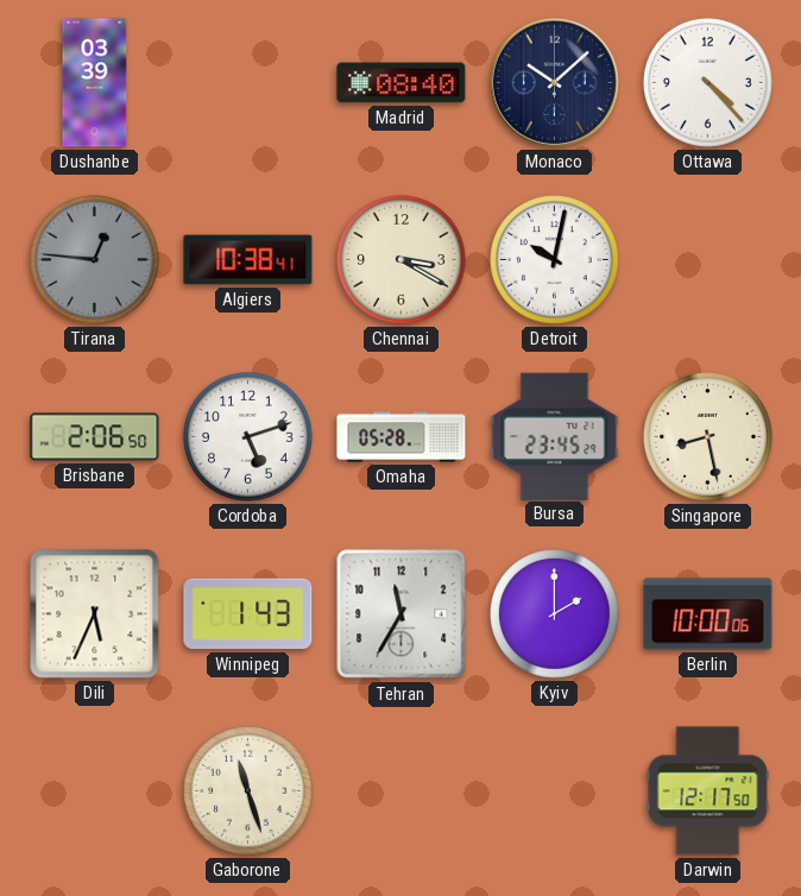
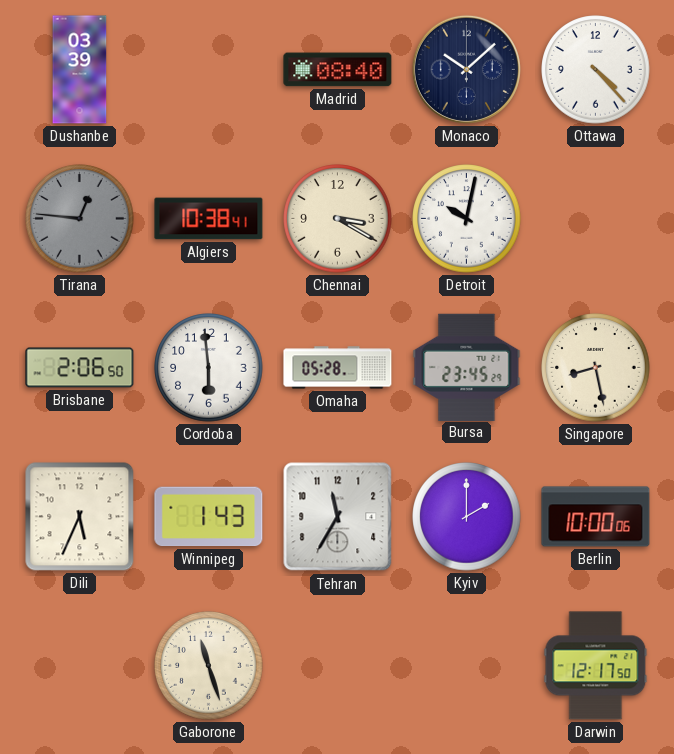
Cordoba: 5:12 -> 5:59 (209, 368)
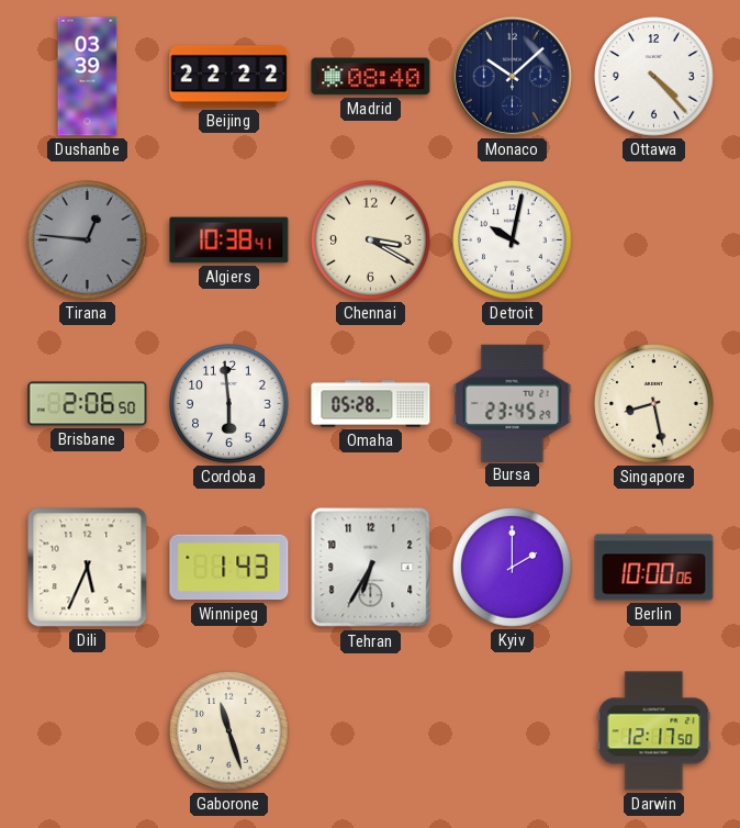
Beijing: none -> 22:22 (229, 77)
Tehran: 11:35 -> 6:35 (371, 568)
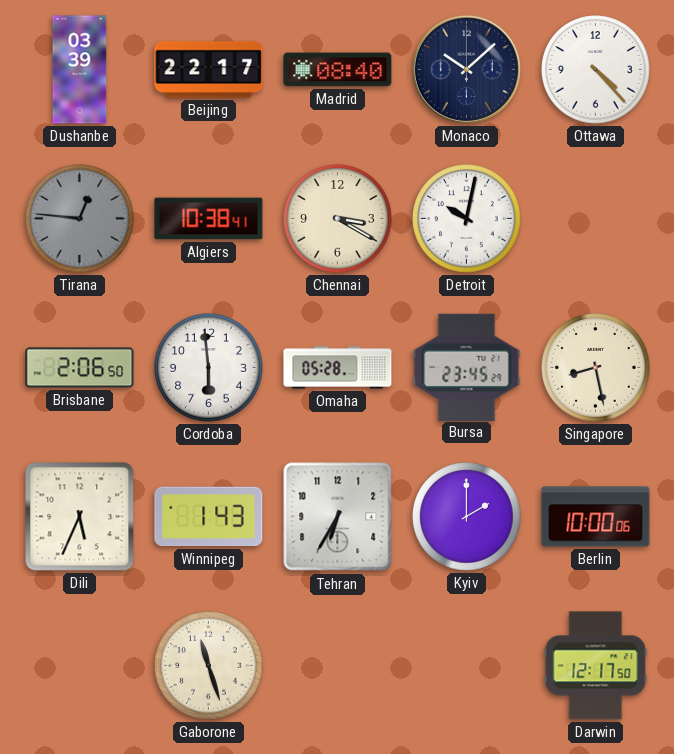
Beijing: 22:22 -> 22:17 (209, 70)
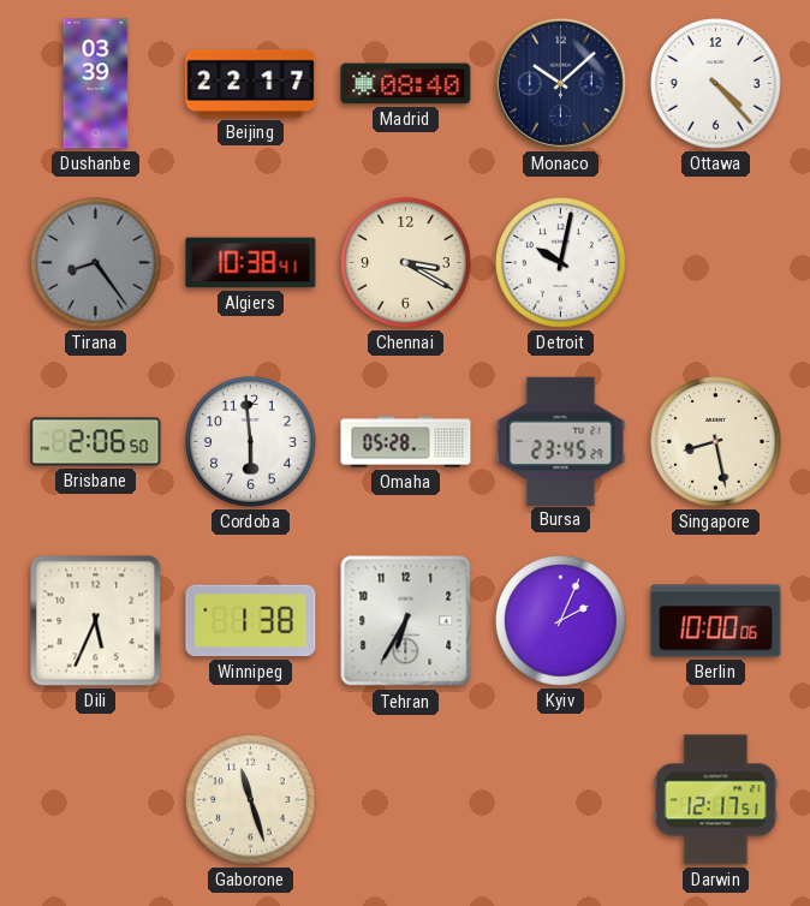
Tirana: 12:46 -> 8:24 (96, 263)
Winnipeg: 1:43 -> 1:38 (251, 621)
Kyiv: 2:00 -> 2:04 (561, 621)
Darwin: 12:17:50 -> 12:17:51 (716, 800)
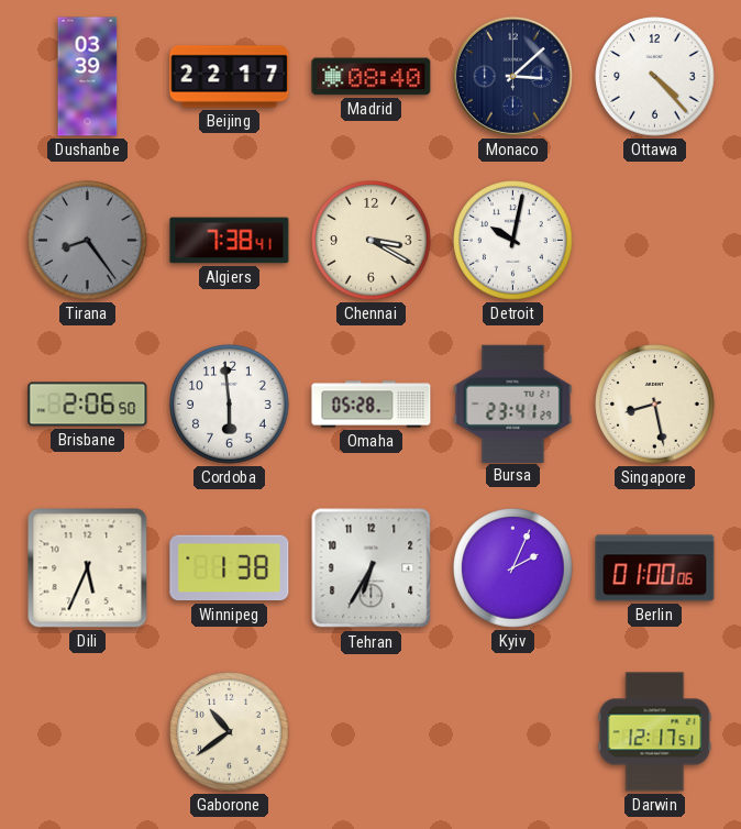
Monaco: 10:08 -> 3:08 (512, 76)
Algiers: 10:38 -> 7:38 (230, 241)
Bursa: 23:45 -> 23:41 (513, 404)
Berlin: 10:00 -> 01:00 (655, 568)
Gaborone: 11:27 -> 10:39 (230, 732)
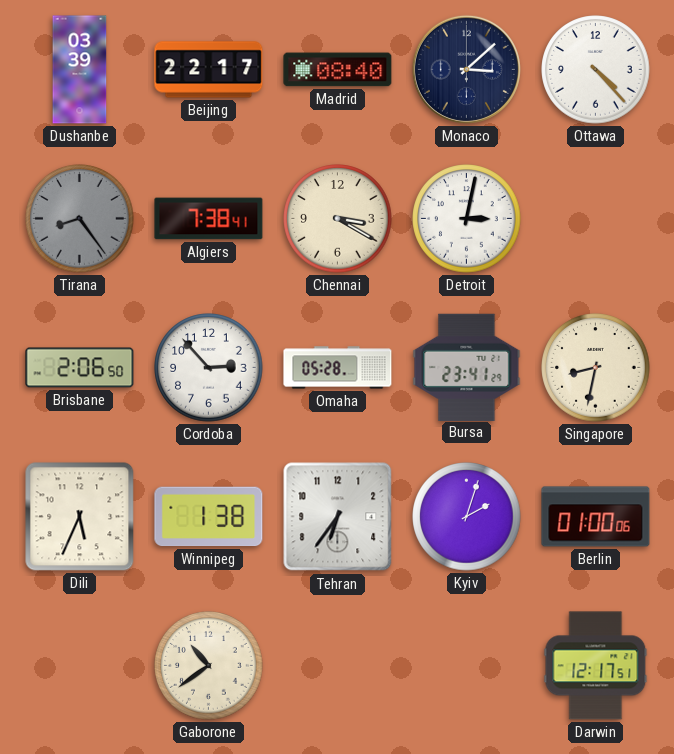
Detroit: 10:02 -> 3:02 (467, 219)
Cordoba: 5:59 -> 2:53 (209, 368)
Singapore: 8:28 -> 8:32 (596, 368)
Tehran: 6:35 -> 6:36 (338, 517)
Kyiv: 2:04 -> 2:03 (467, 517)
